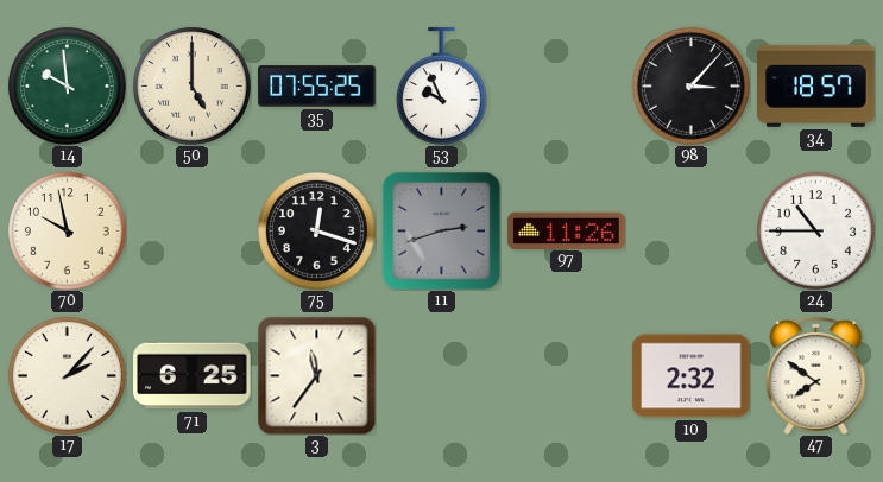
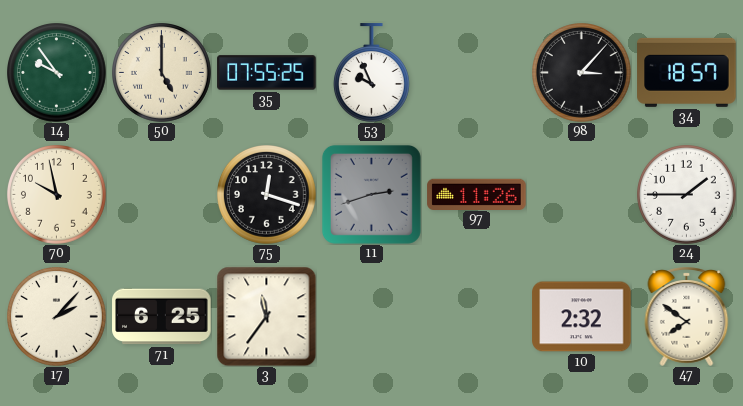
14: 9:59 -> 9:54 (57, 73)
24: 10:45 -> 1:45 (687, 195)
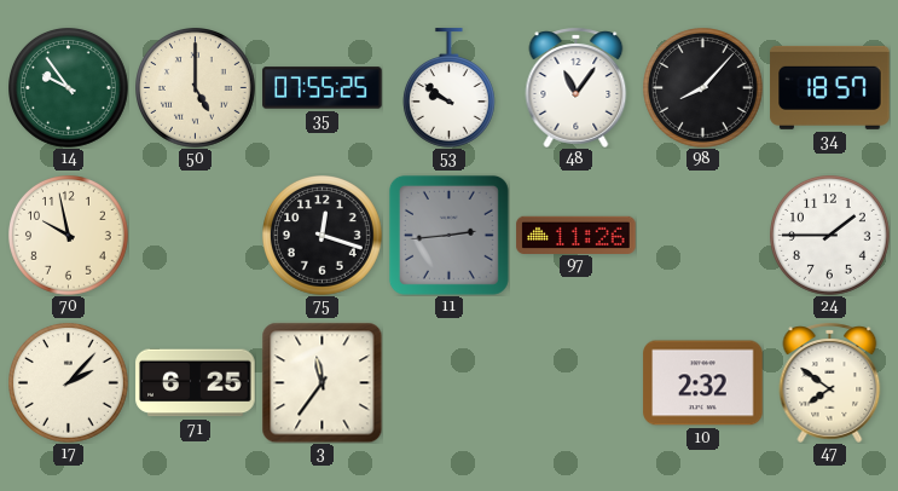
53: 9:56 -> 9:51 (448, 88)
48: none -> 11:06 (577, 87)
98: 3:07 -> 8:07 (703, 88)
11: 2:42 -> 2:44 (448, 235)
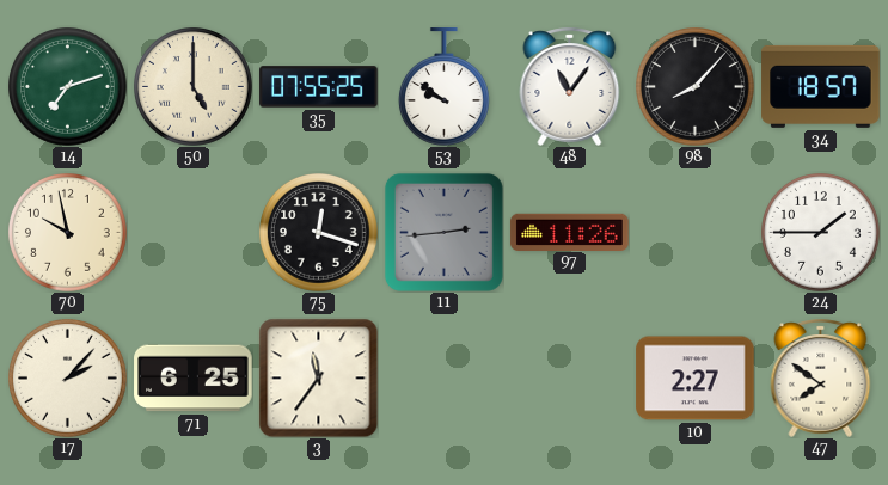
14: 9:54 -> 7:12 (68, 87)
10: 2:32 -> 2:27 (696, 379)
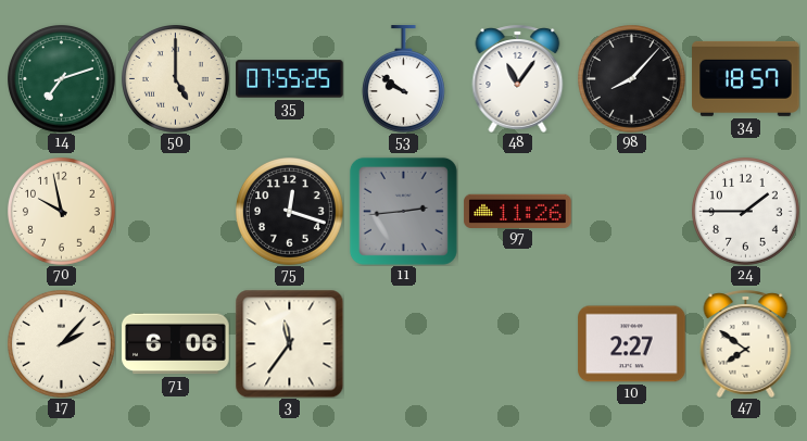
71: 6:25 -> 6:06 (176, 344)
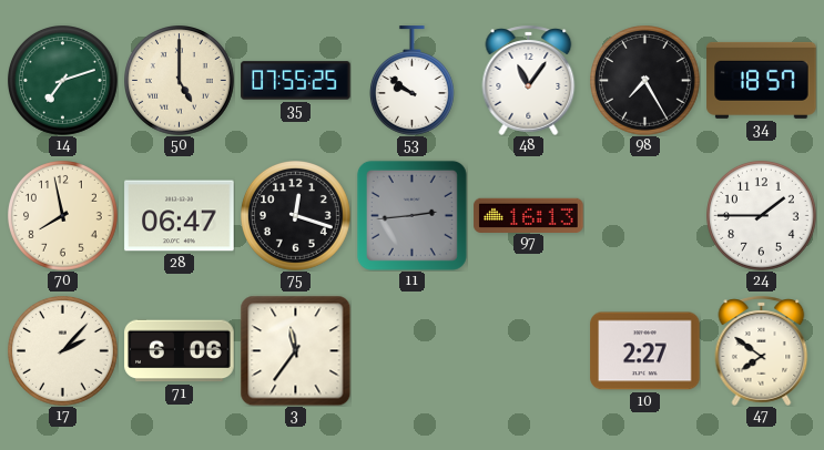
98: 8:07 -> 7:25 (645, 81)
70: 9:58 -> 7:58 (63, 216)
28: none -> 06:47 (180, 216)
97: 11:26 -> 16:13 (529, 215)
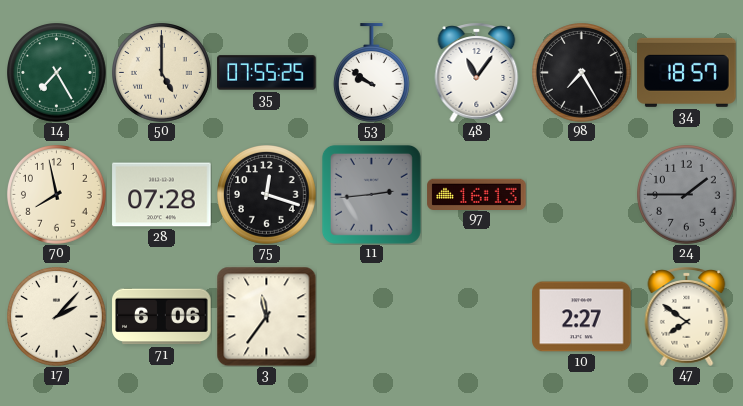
14: 7:12 -> 7:25 (57, 73)
28: 06:47 -> 07:28 (162, 195)
24 dial: white -> grey (687, 195)
